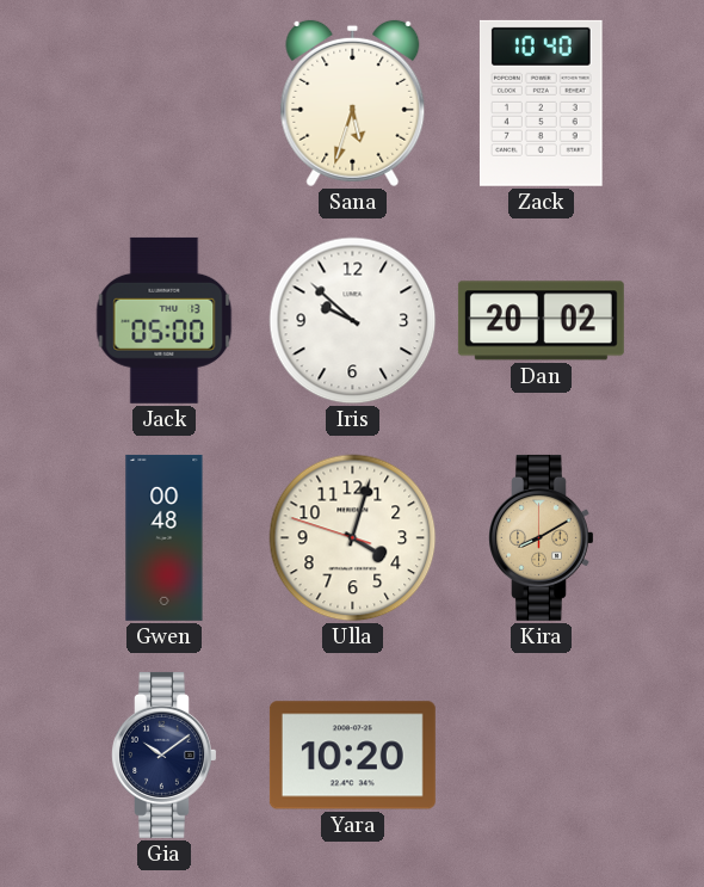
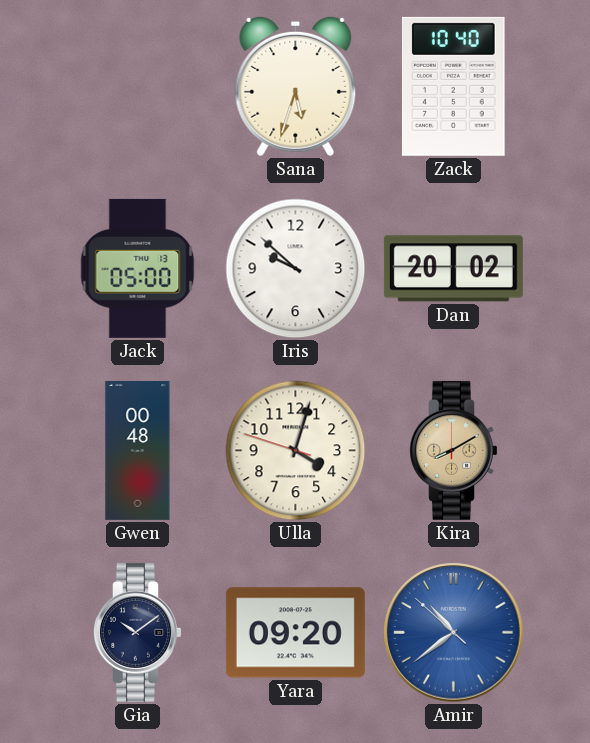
Yara: 10:20 -> 09:20 (295, 633)
Amir: none -> 10:38 (454, 633)
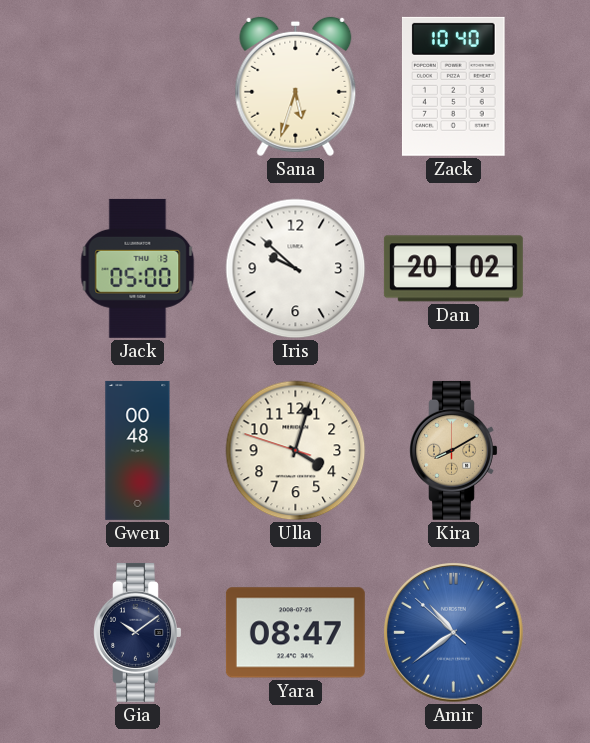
Yara: 09:20 -> 08:47 (295, 633)
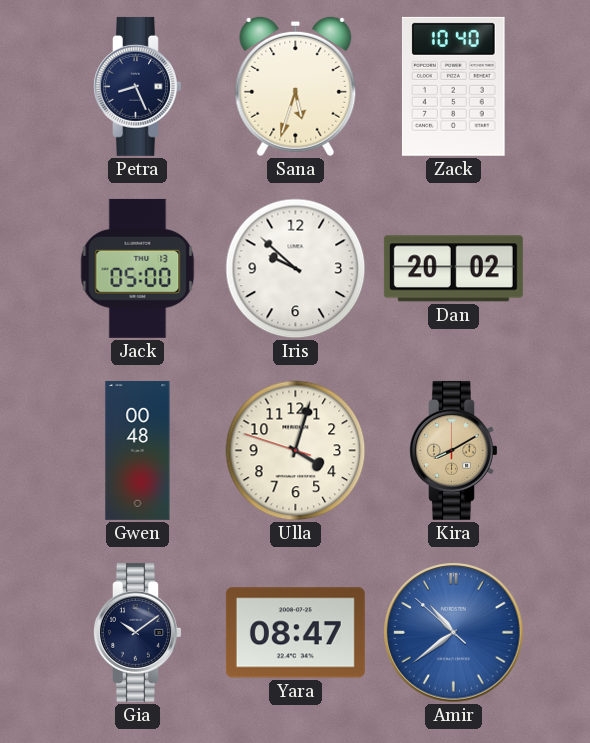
Petra: none -> 8:26 (138, 86)
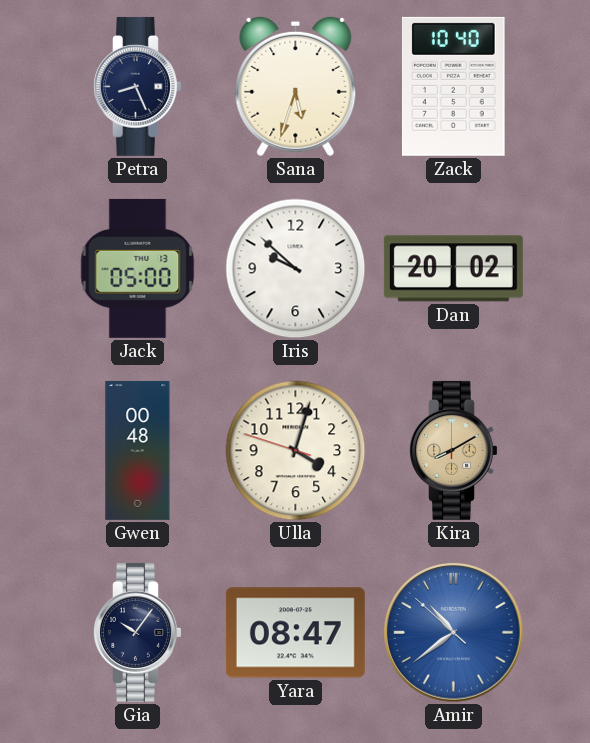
Gia: 10:09 -> 10:06 (138, 632)
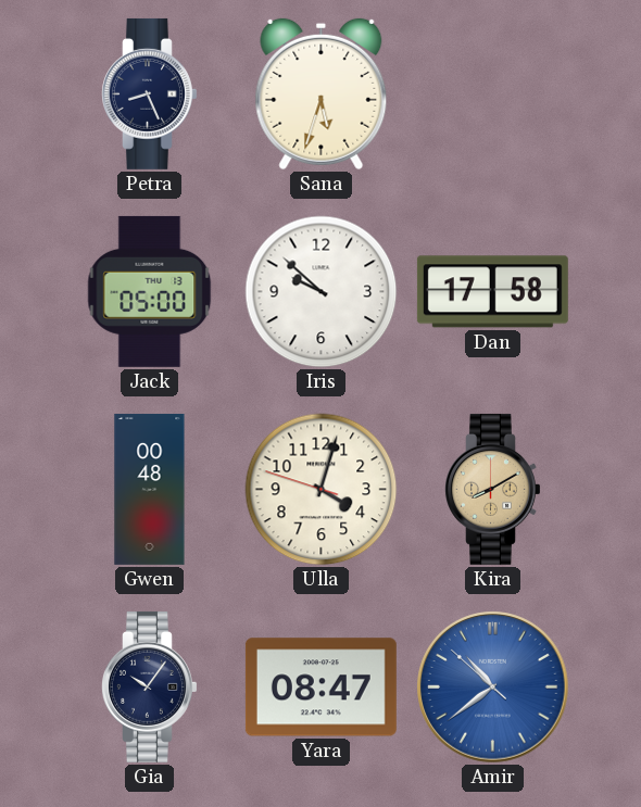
Zack: 10:40 -> none (454, 86)
Dan: 20:02 -> 17:58 (492, 292)
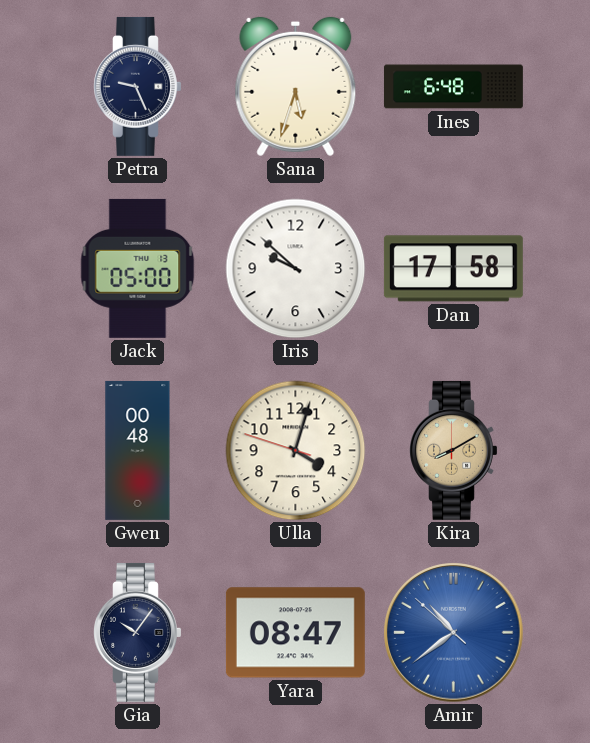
Petra: 8:26 -> 9:26 (138, 86)
Ines: none -> 6:48 (453, 87)
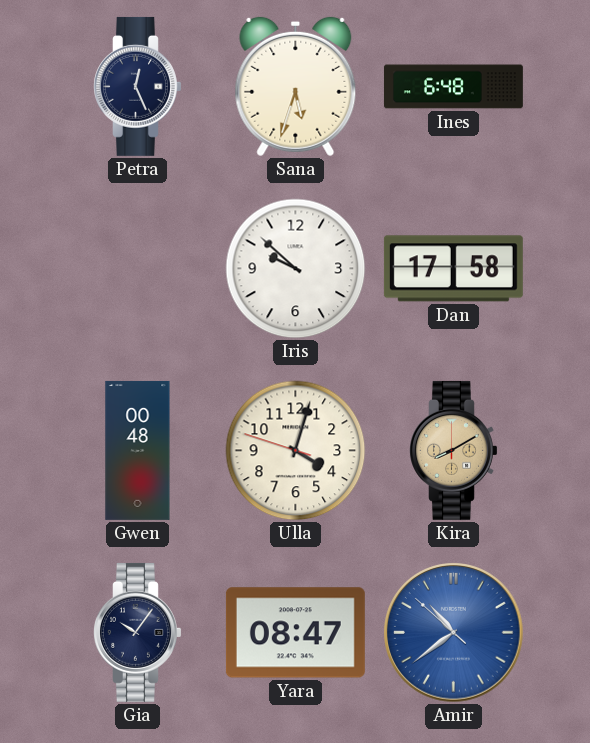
Petra: 9:26 -> 12:26 (138, 86)
Jack: 05:00 -> none (138, 268)
